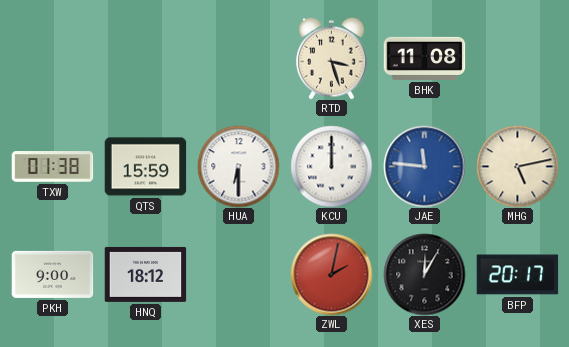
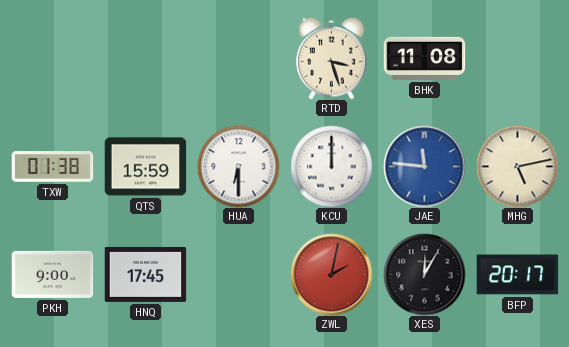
HNQ: 18:12 -> 17:45 (145, 274)
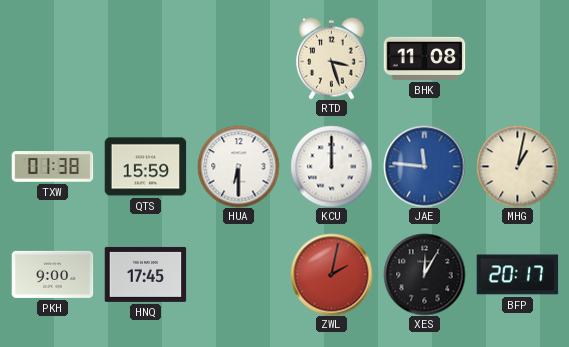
MHG: 5:13 -> 1:02 (517, 166)
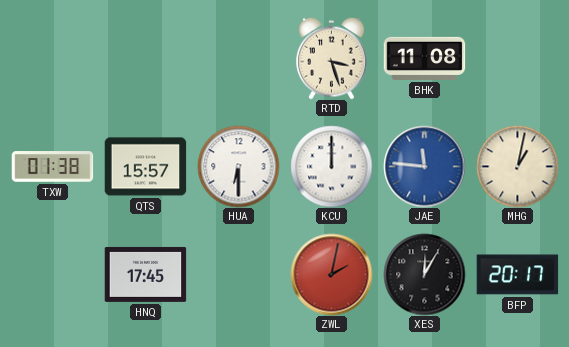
QTS: 15:59 -> 15:57 (145, 167)
PKH: 9:00 -> none (52, 274)
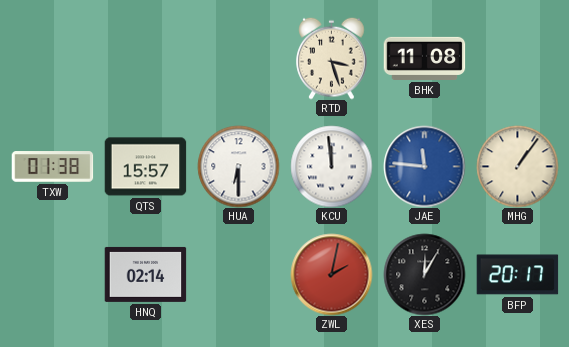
KCU: 12:00 -> 11:59 (331, 166)
MHG: 1:02 -> 1:06 (517, 166)
HNQ: 17:45 -> 02:14 (145, 274)
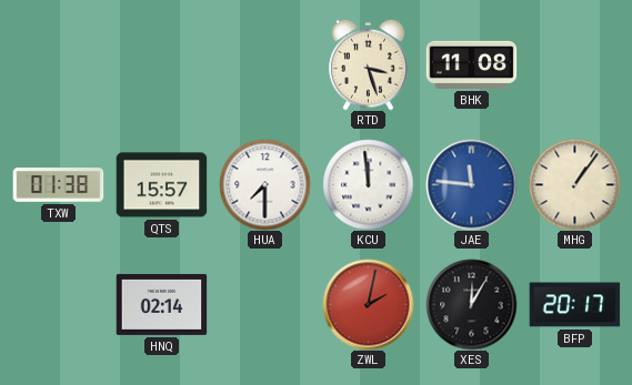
HUA: 6:30 -> 7:30 (264, 184)
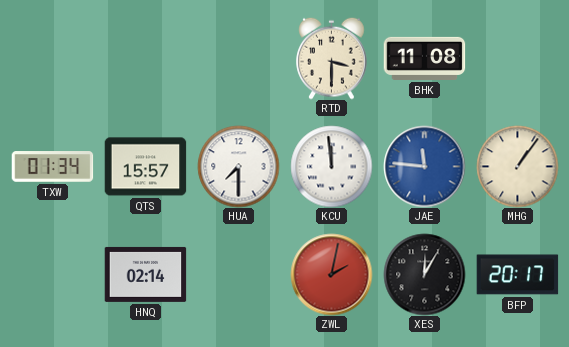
RTD: 3:27 -> 3:30 (332, 58)
TXW: 01:38 -> 01:34 (52, 167)
